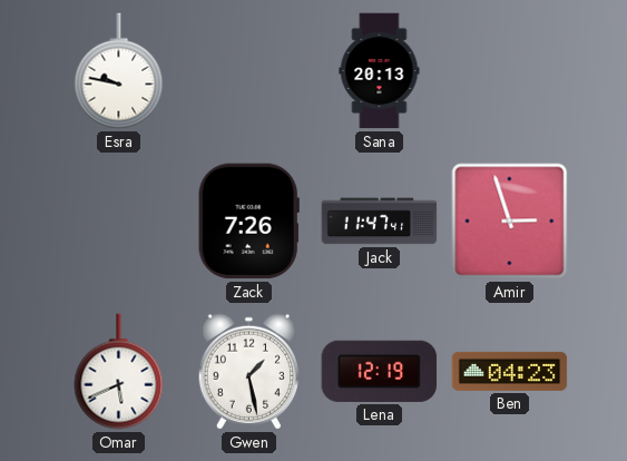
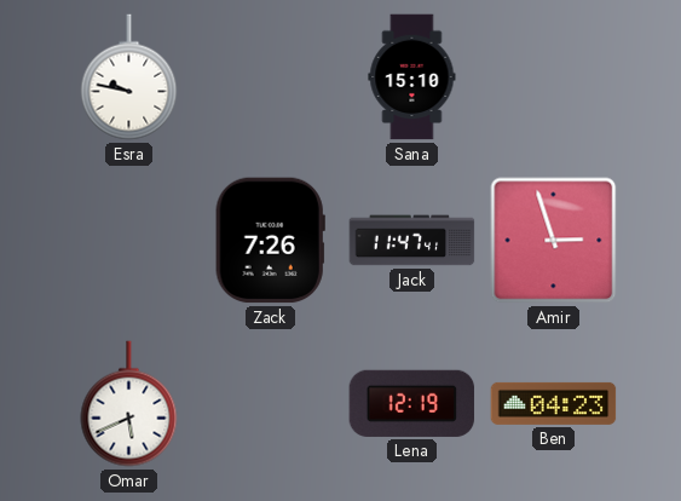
Sana: 20:13 -> 15:10 (412, 77)
Gwen: 1:28 -> none (248, 372)
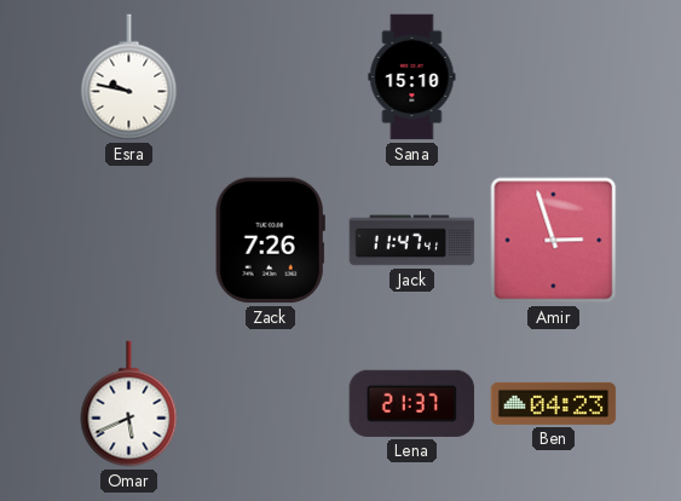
Lena: 12:19 -> 21:37 (412, 403)
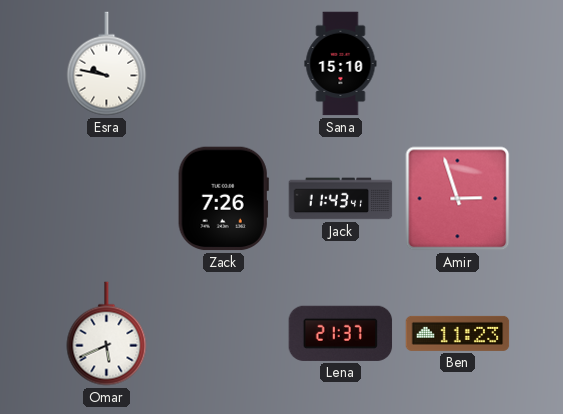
Jack: 11:47 -> 11:43 (341, 199)
Ben: 04:23 -> 11:23 (458, 333)
